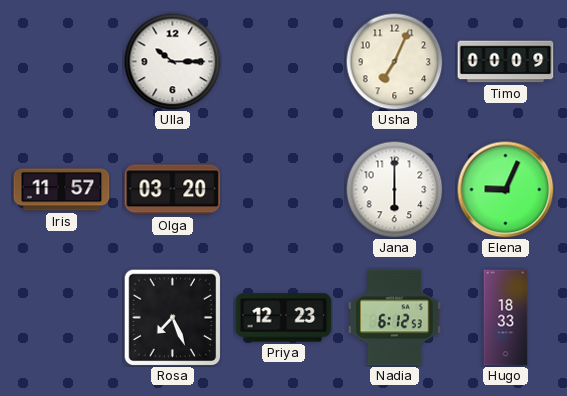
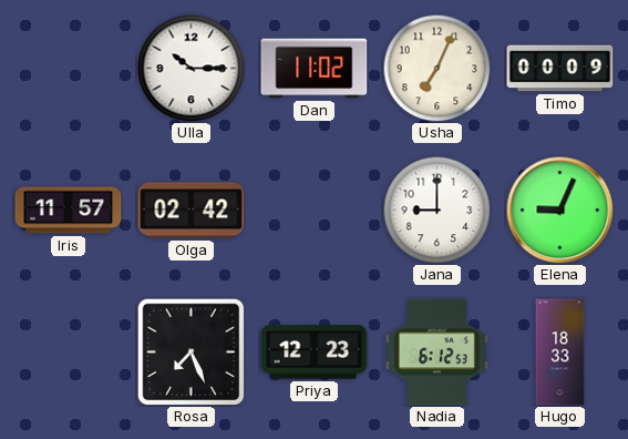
Dan: none -> 11:02 (315, 69)
Olga: 03:20 -> 02:42 (192, 211)
Jana: 6:00 -> 9:00 (436, 210)
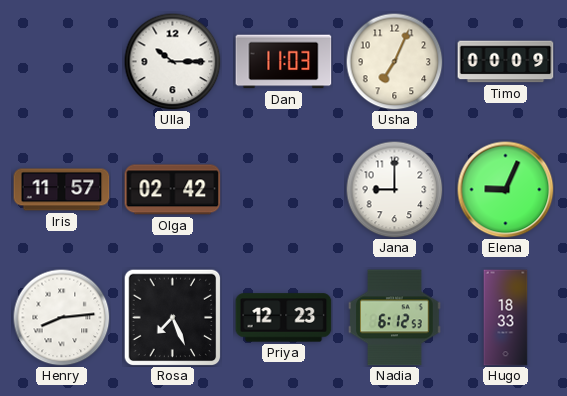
Dan: 11:02 -> 11:03 (284, 62)
Henry: none -> 8:14 (61, 317)
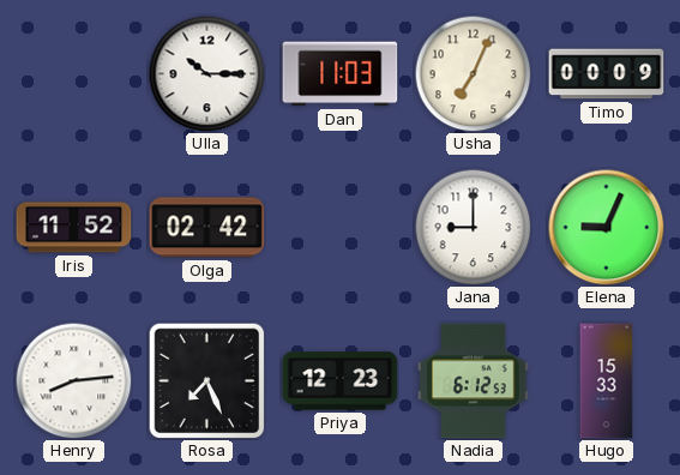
Iris: 11:57 -> 11:52 (74, 228)
Hugo: 18:33 -> 15:33 (607, 381)
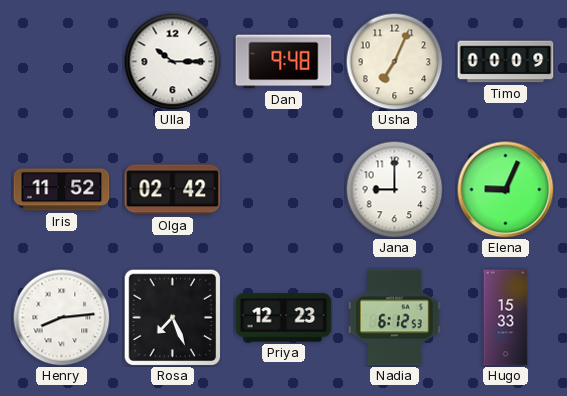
Dan: 11:03 -> 9:48 (284, 62)
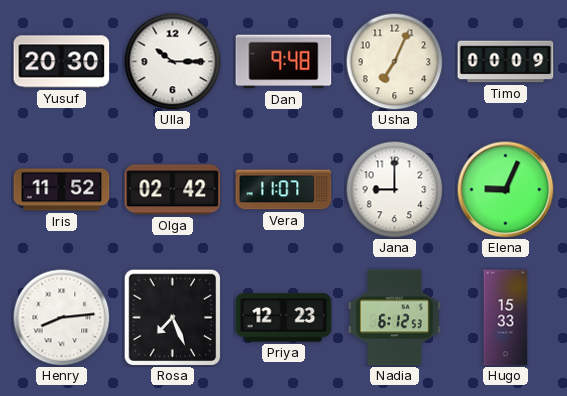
Yusuf: none -> 20:30 (62, 62)
Vera: none -> 11:07 (284, 190)
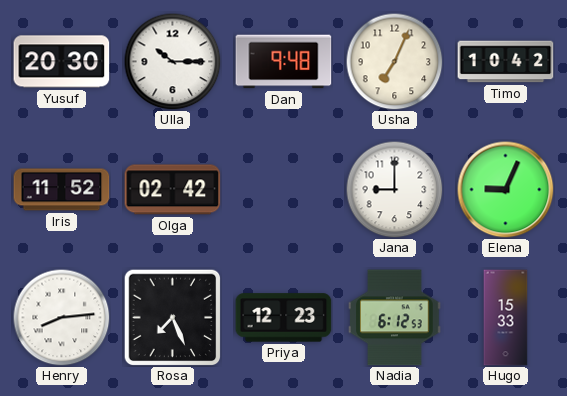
Timo: 00:09 -> 10:42 (506, 62)
Vera: 11:07 -> none (284, 190)
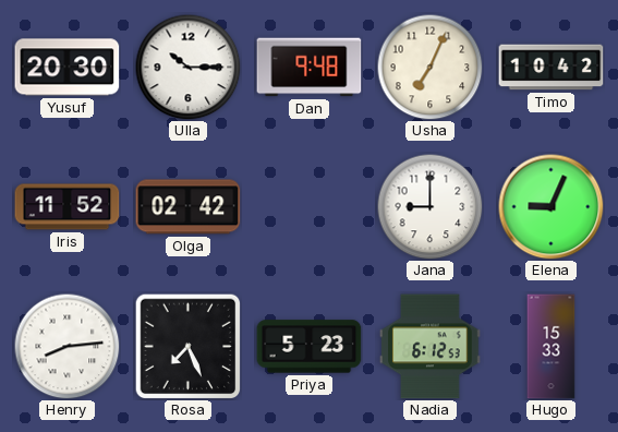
Priya: 12:23 -> 5:23 (310, 347)
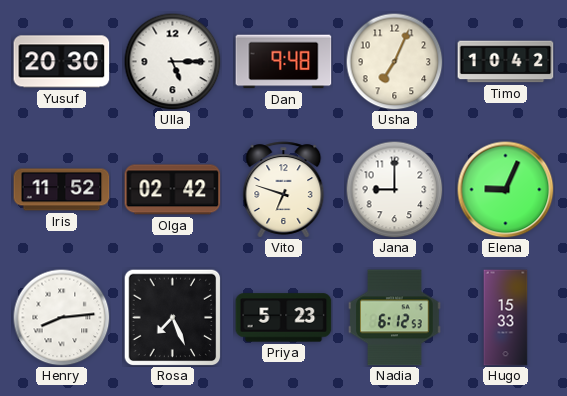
Ulla: 10:15 -> 5:15 (172, 61)
Vito: none -> 6:48 (284, 190)
